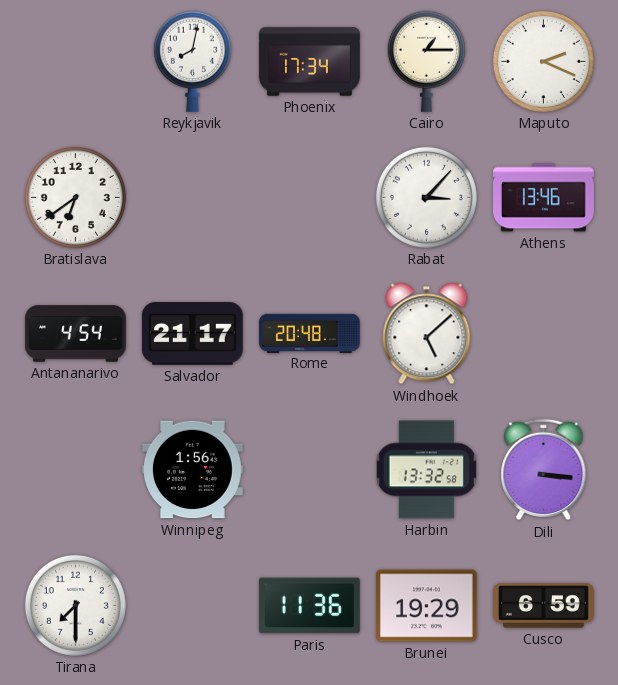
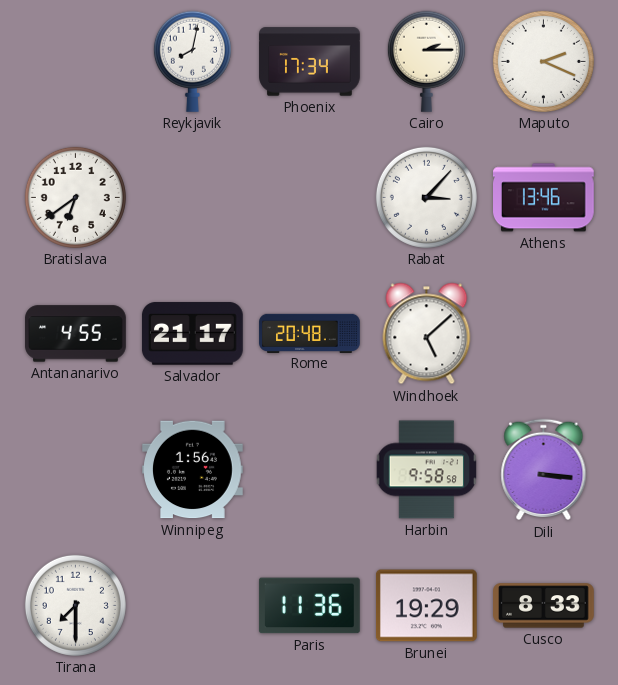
Cairo: 1:15 -> 2:15 (426, 61)
Antananarivo: 4:54 -> 4:55 (76, 334)
Harbin: 13:32 -> 9:58 (426, 470)
Cusco: 6:59 -> 8:33 (544, 606)
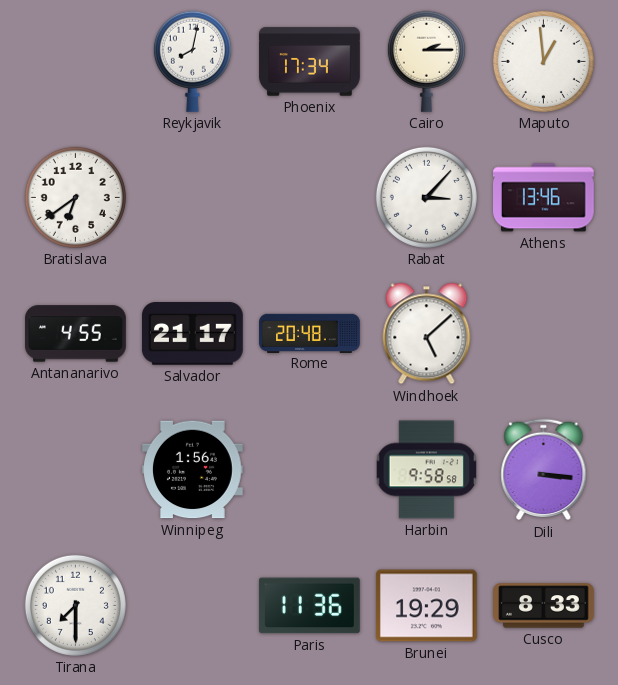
Maputo: 2:19 -> 12:59 (543, 61)
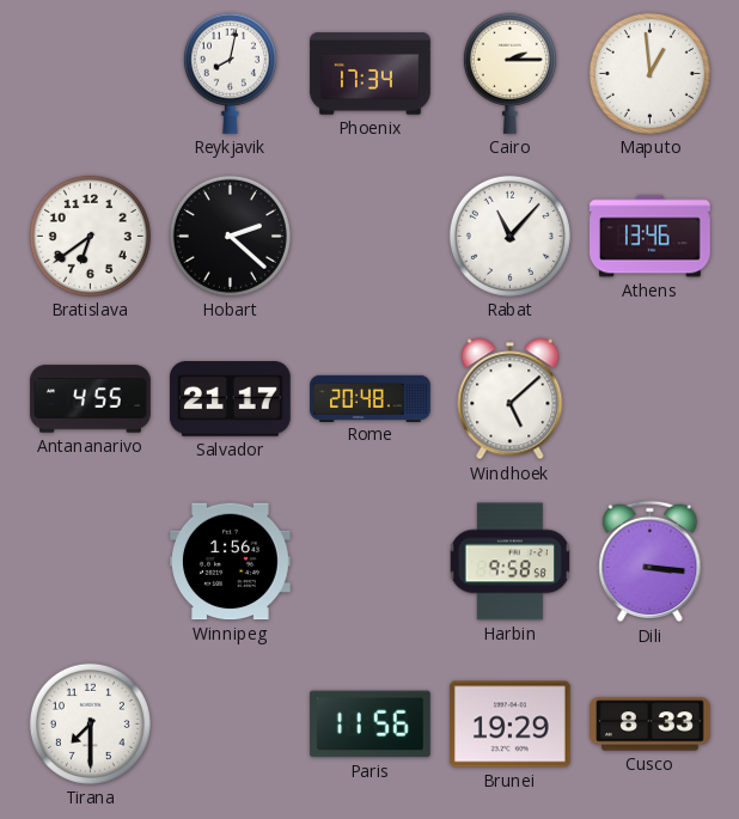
Hobart: none -> 2:22 (230, 236)
Rabat: 3:07 -> 11:07 (509, 236)
Paris: 11:36 -> 11:56 (369, 725)
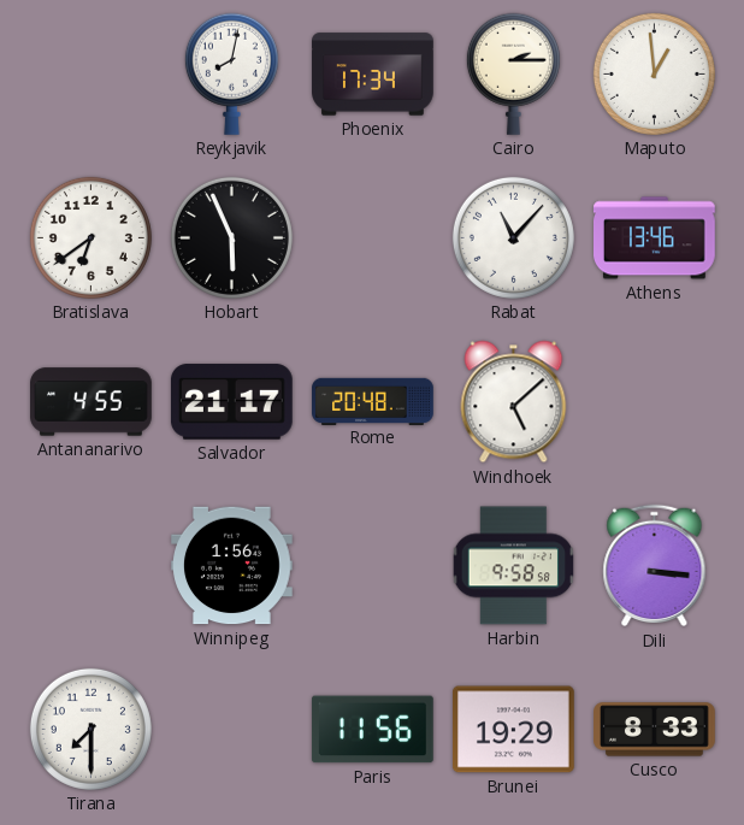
Hobart: 2:22 -> 5:56 (231, 237)
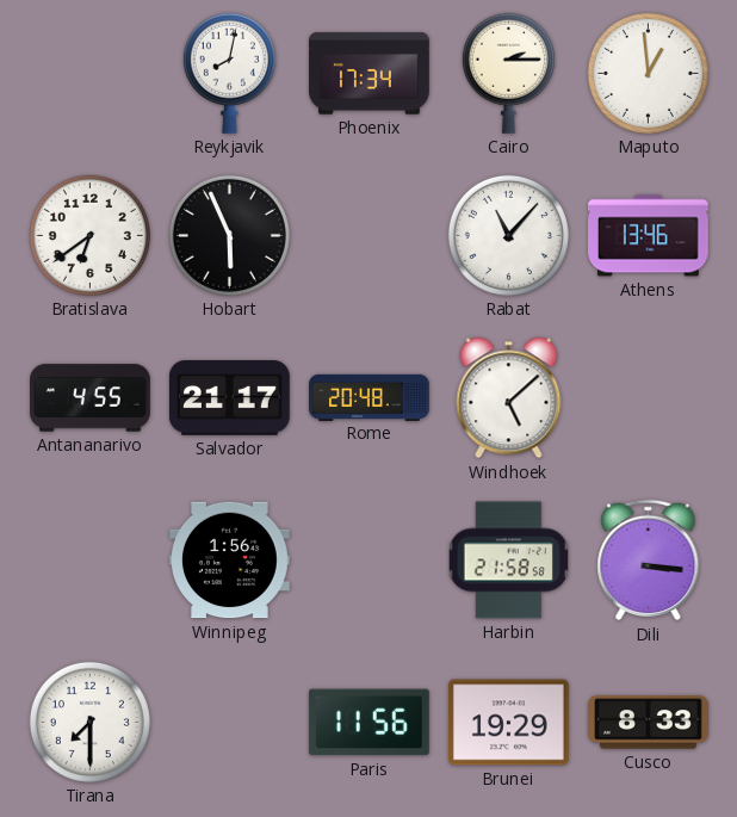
Harbin: 9:58 -> 21:58 (508, 561)
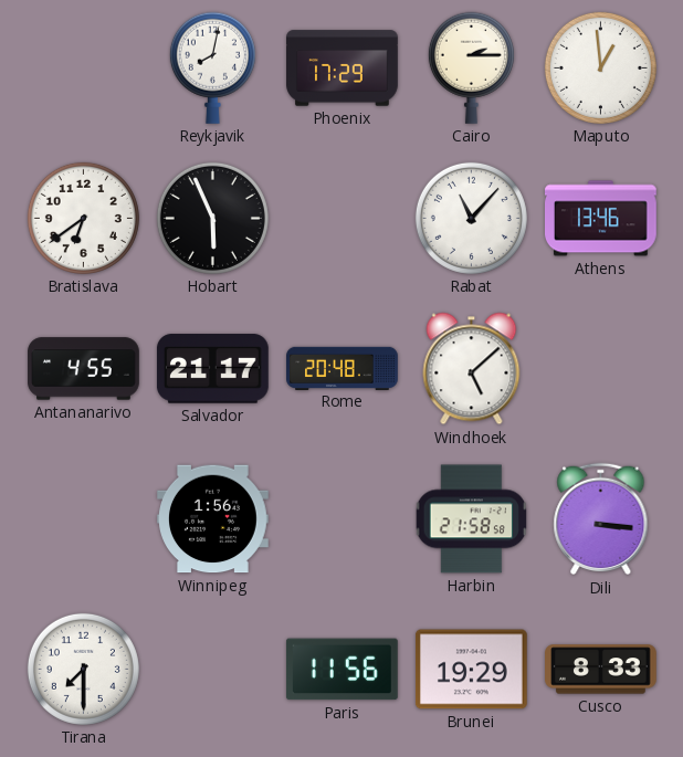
Phoenix: 17:34 -> 17:29 (343, 69)
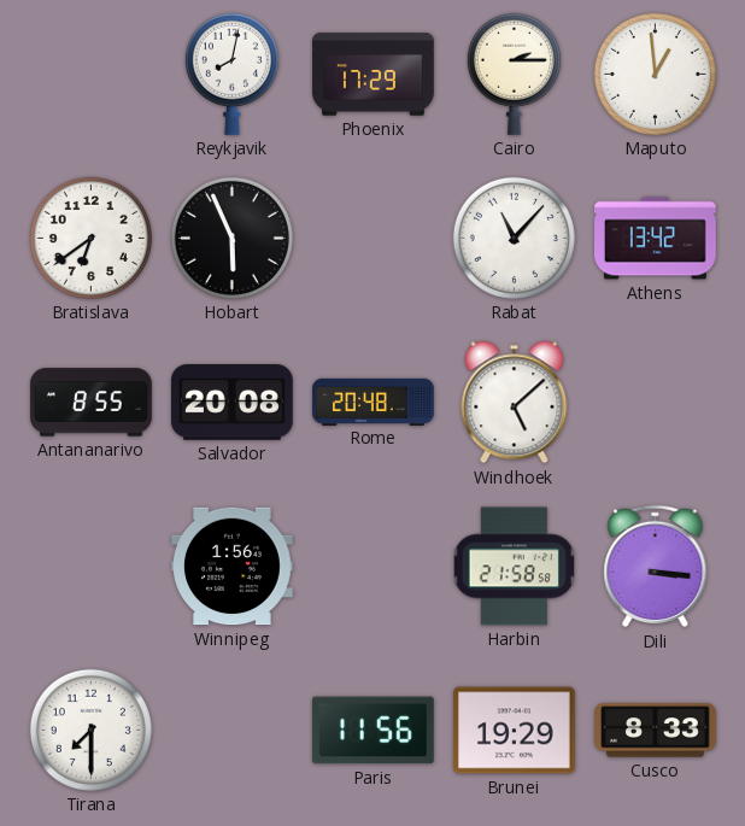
Athens: 13:46 -> 13:42 (656, 239)
Antananarivo: 4:55 -> 8:55 (92, 403)
Salvador: 21:17 -> 20:08 (233, 403)
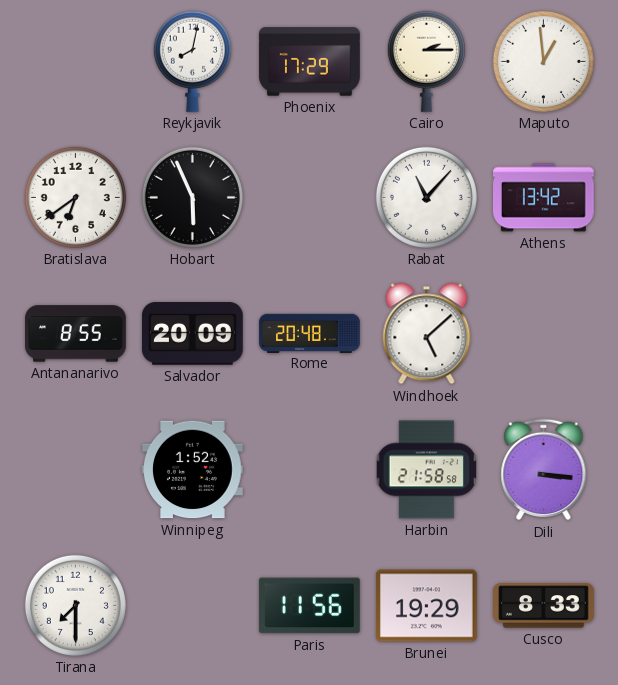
Salvador: 20:08 -> 20:09 (193, 334)
Winnipeg: 1:56 -> 1:52 (193, 470)
